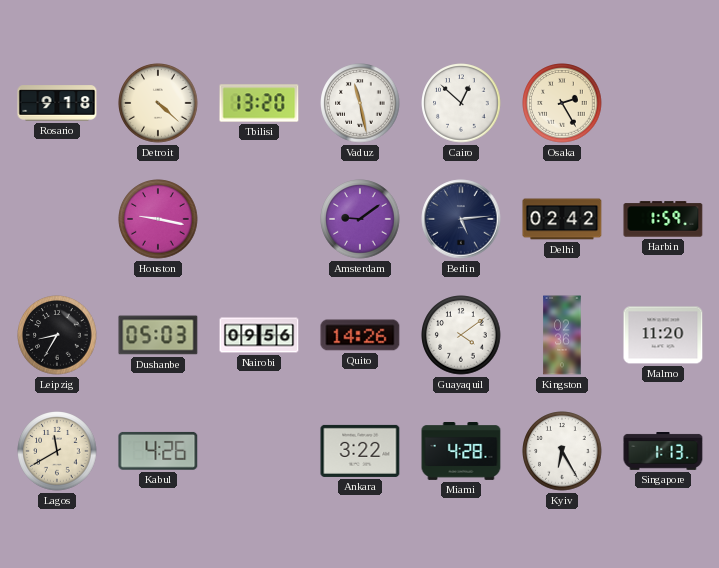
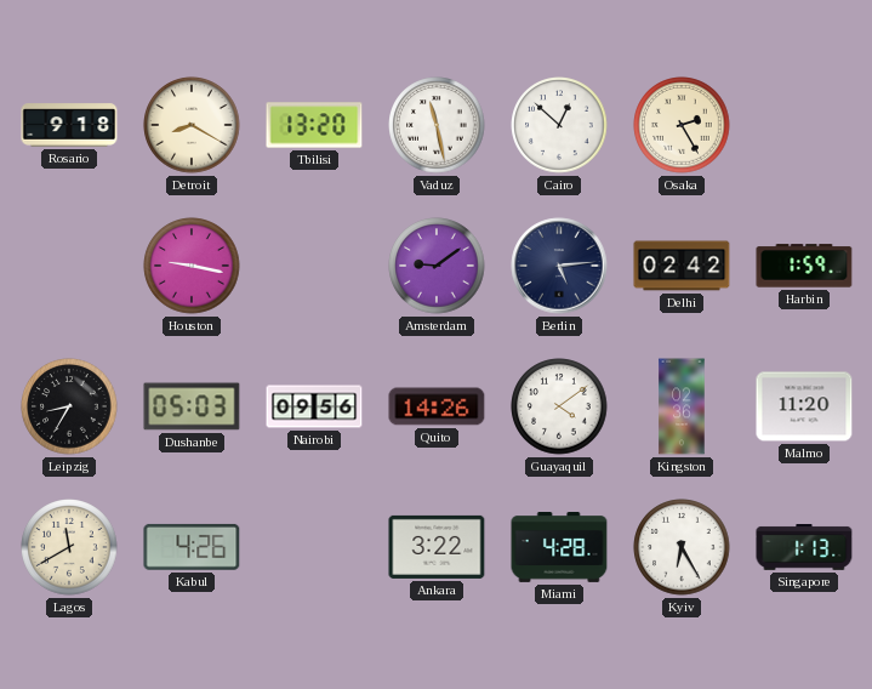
Detroit: 4:22 -> 8:20 (192, 125)
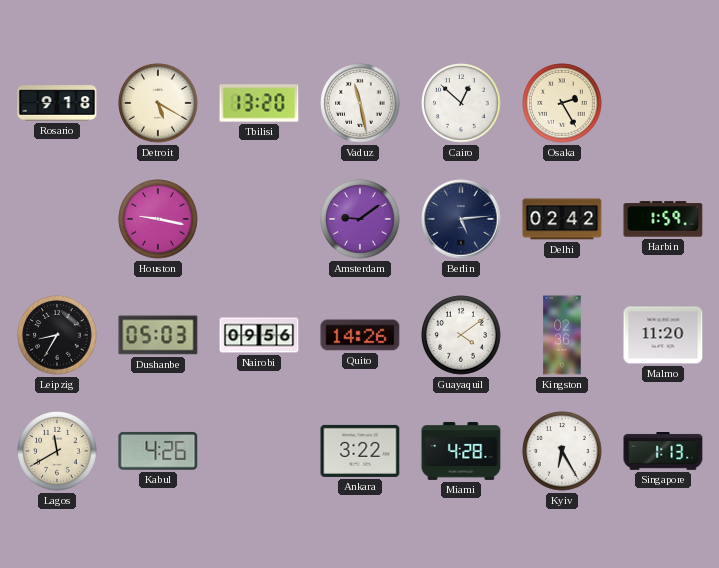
Detroit: 8:20 -> 5:20 (158, 103)
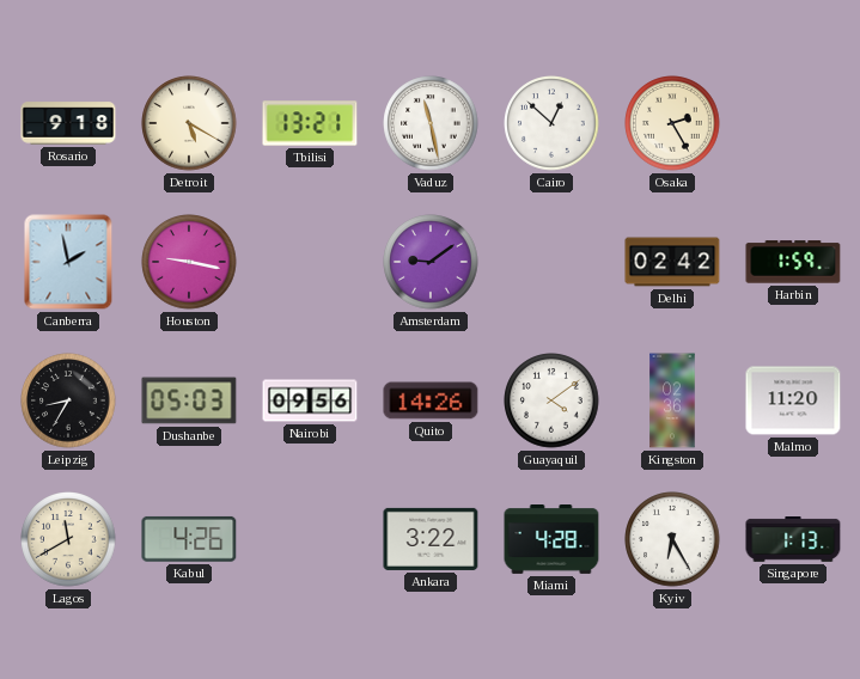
Tbilisi: 13:20 -> 13:21 (310, 123)
Canberra: none -> 1:58 (68, 262)
Berlin: 5:14 -> none (461, 219)
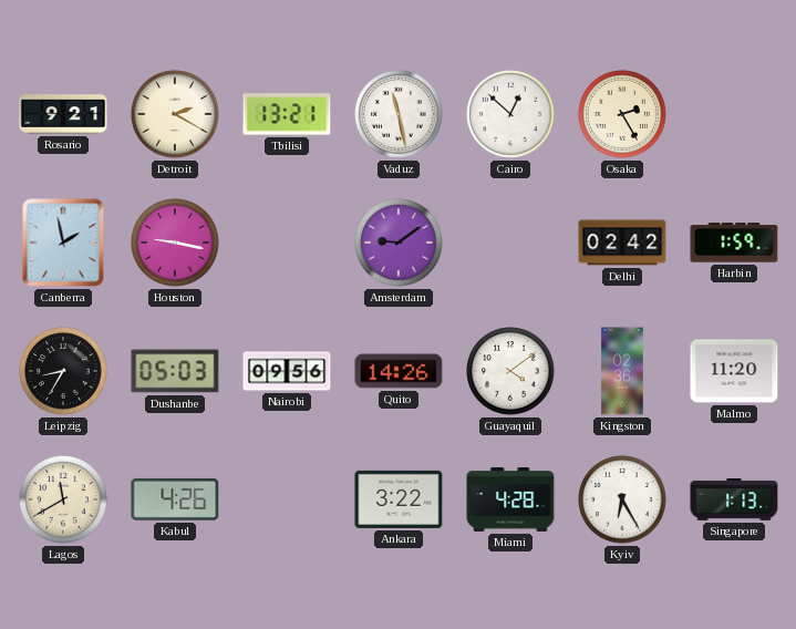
Rosario: 9:18 -> 9:21 (63, 114)
Detroit: 5:20 -> 2:20 (175, 114)
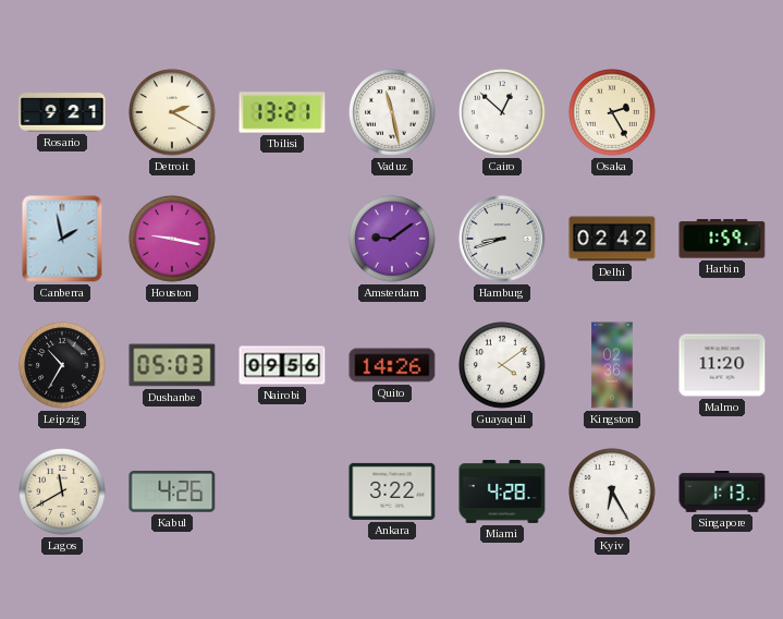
Hamburg: none -> 8:42 (502, 239)
Leipzig: 8:35 -> 10:35 (62, 365)
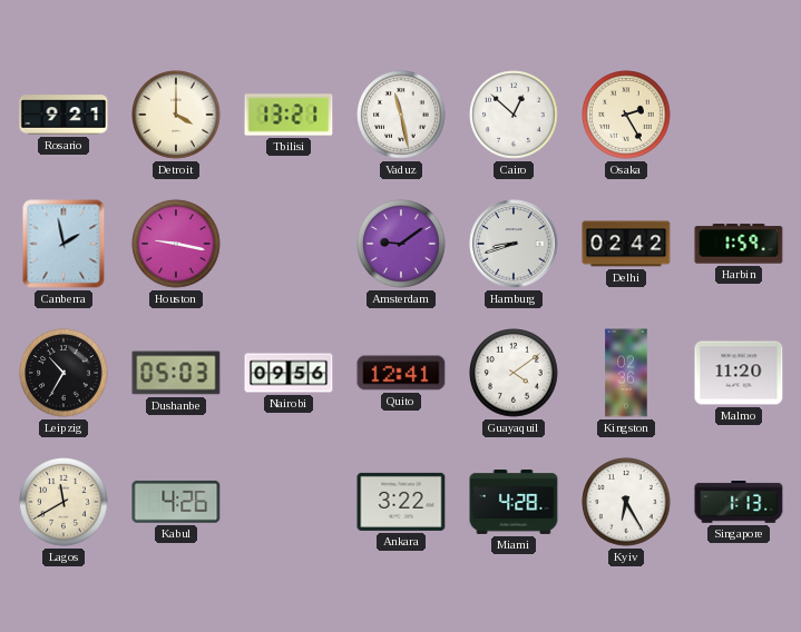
Detroit: 2:20 -> 4:00 (176, 115)
Quito: 14:26 -> 12:41 (401, 373)
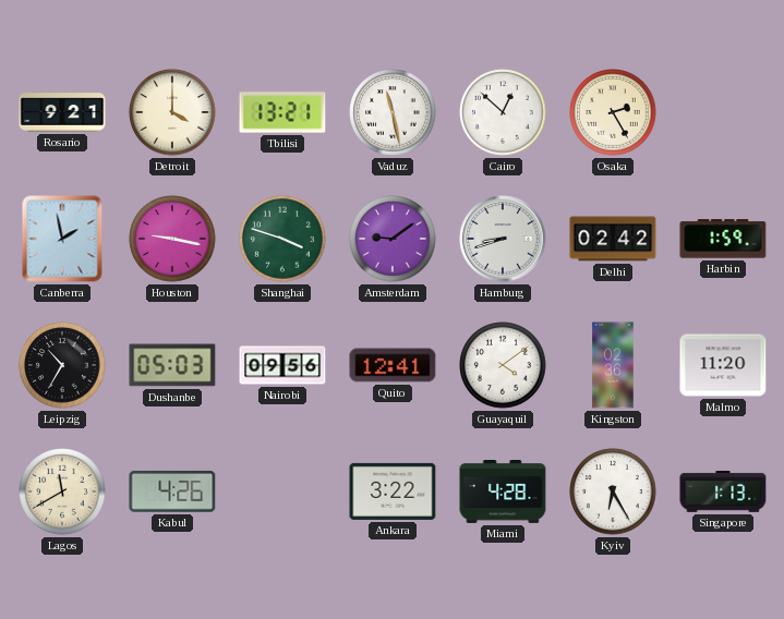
Shanghai: none -> 3:48 (282, 239)
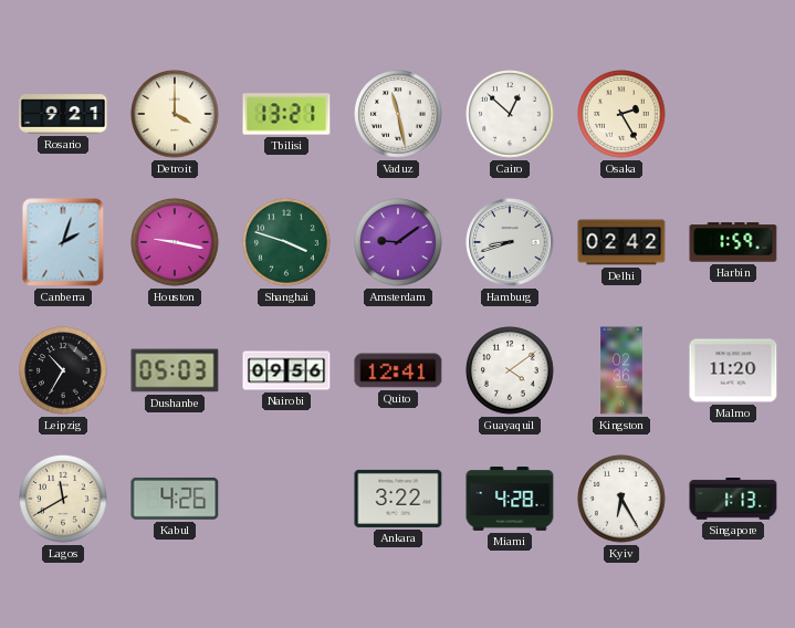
Canberra: 1:58 -> 2:03 (63, 242)
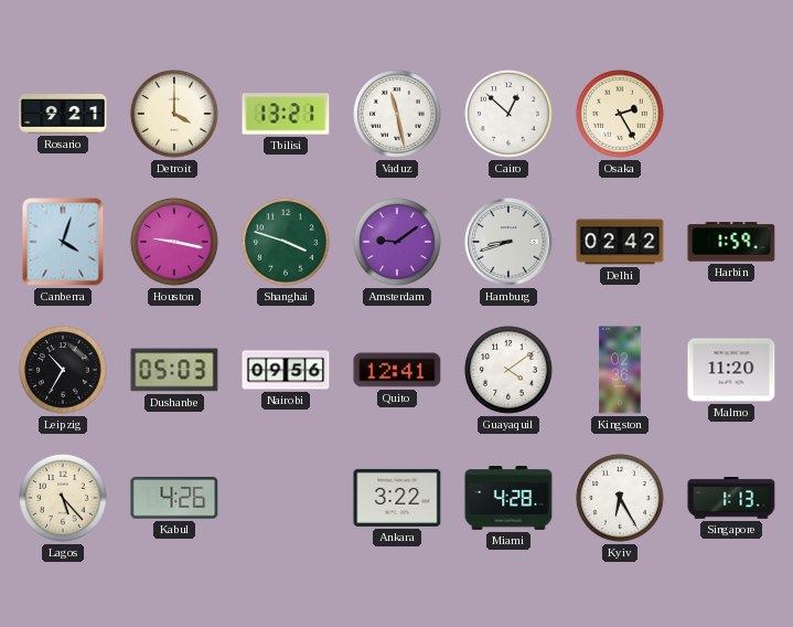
Canberra: 2:03 -> 4:03 (63, 242)
Lagos: 11:40 -> 5:23 (63, 498)
